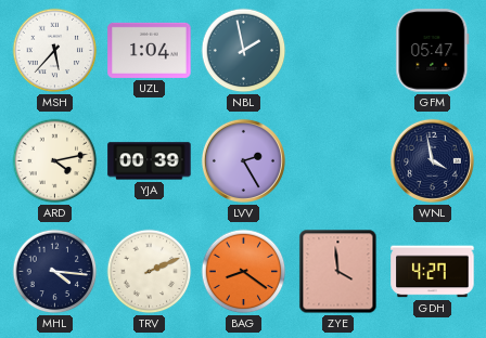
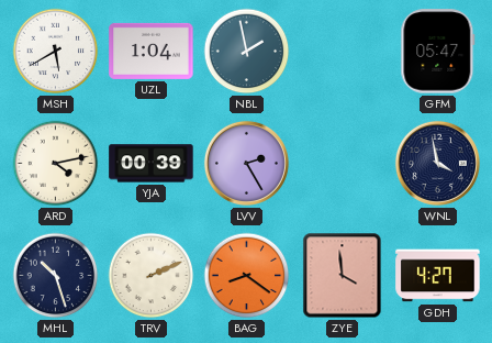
MSH: 5:37 -> 5:40 (56, 52)
MHL: 4:16 -> 10:27 (56, 276)
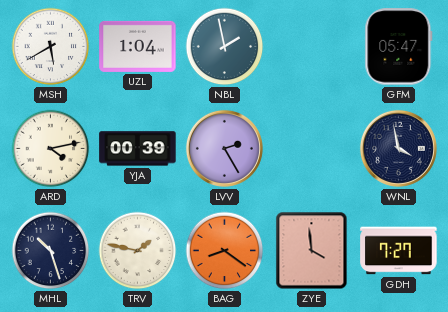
TRV: 2:11 -> 1:47 (138, 251)
GDH: 4:27 -> 7:27 (399, 251)
